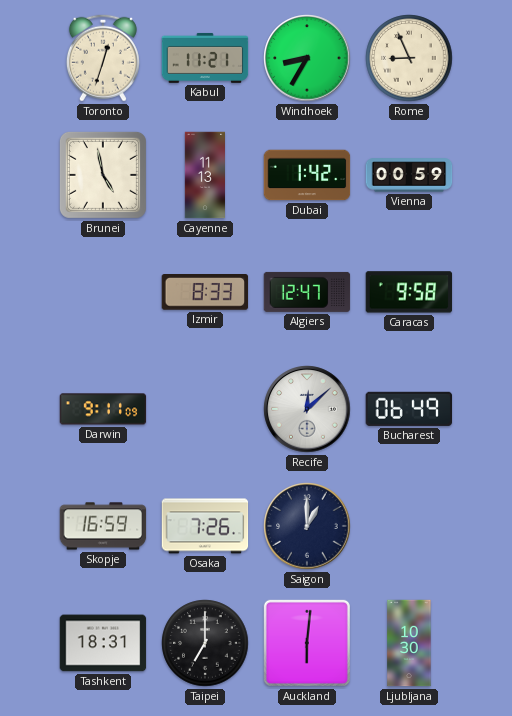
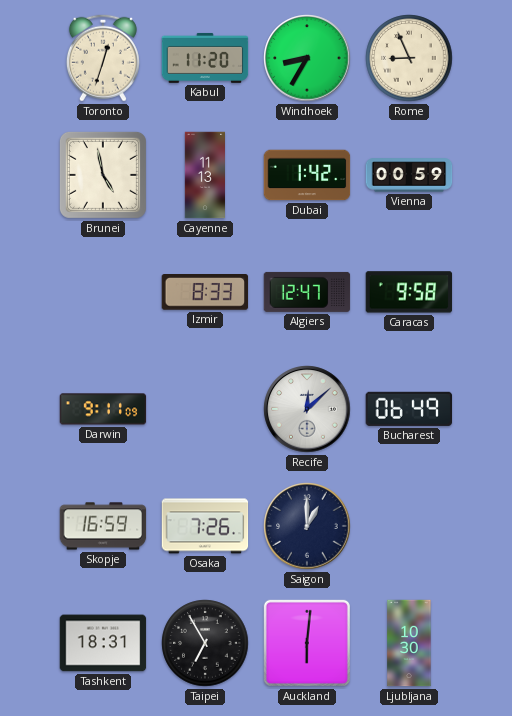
Kabul: 11:21 -> 11:20 (205, 58)
Taipei: 7:00 -> 6:55 (205, 643)
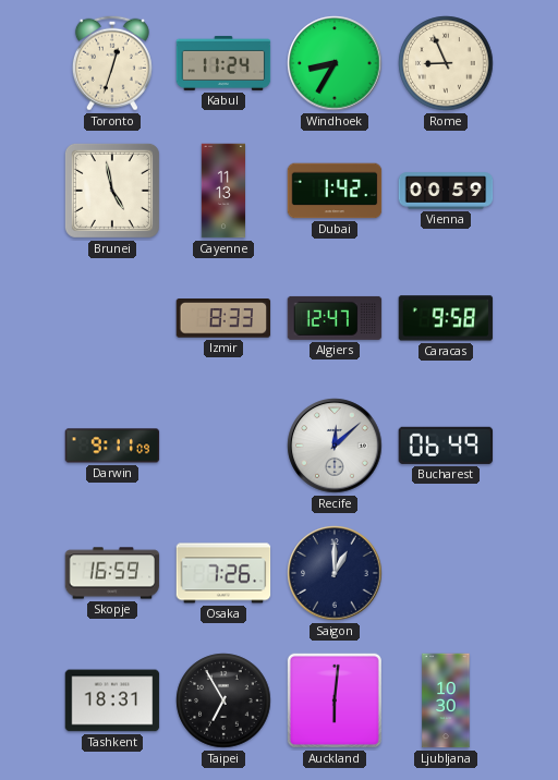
Kabul: 11:20 -> 11:24 (223, 63)
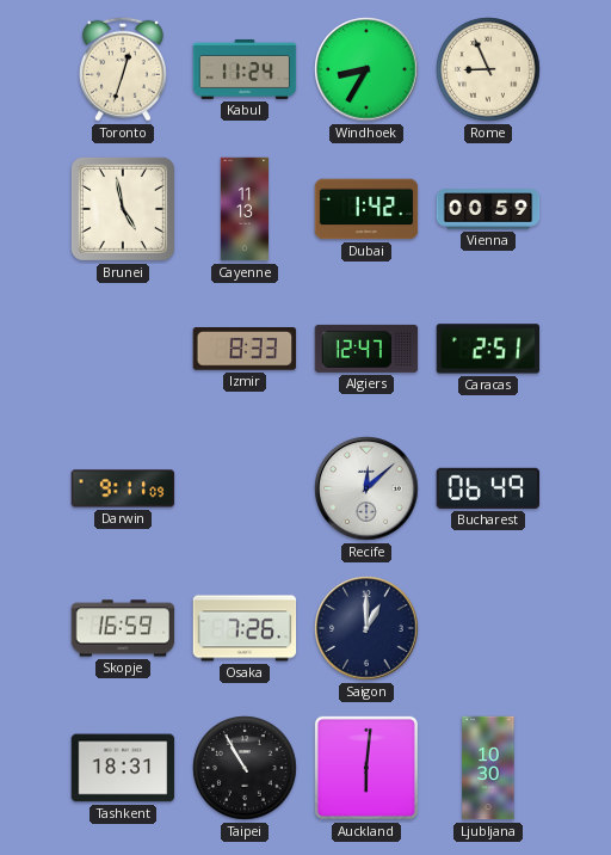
Caracas: 9:58 -> 2:51 (488, 349)
Taipei: 6:55 -> 10:55 (245, 768)
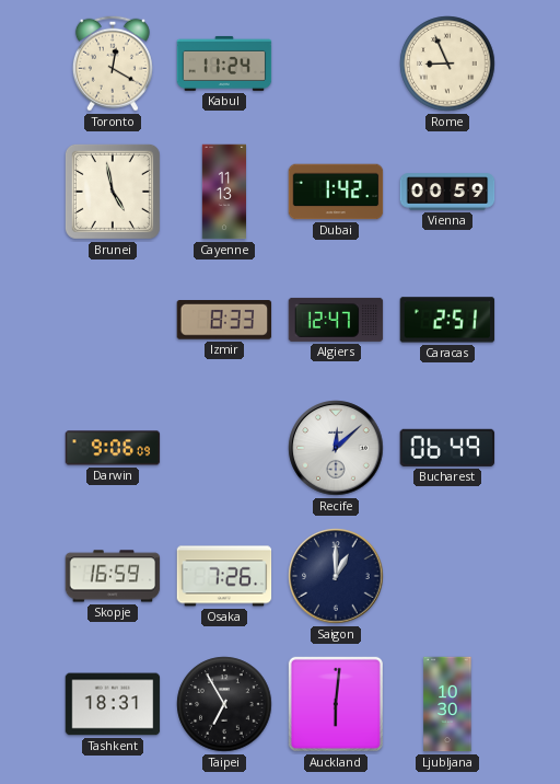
Toronto: 12:33 -> 12:20 (113, 64)
Windhoek: 8:35 -> none (366, 69)
Darwin: 9:11 -> 9:06 (113, 448)
Taipei: 10:55 -> 6:55 (224, 704)
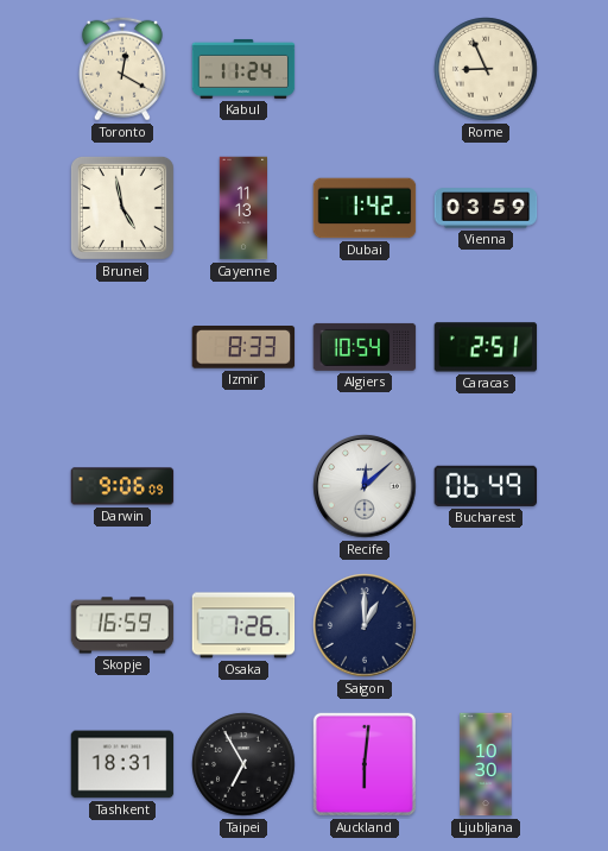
Vienna: 00:59 -> 03:59 (486, 208)
Algiers: 12:47 -> 10:54 (365, 347)
